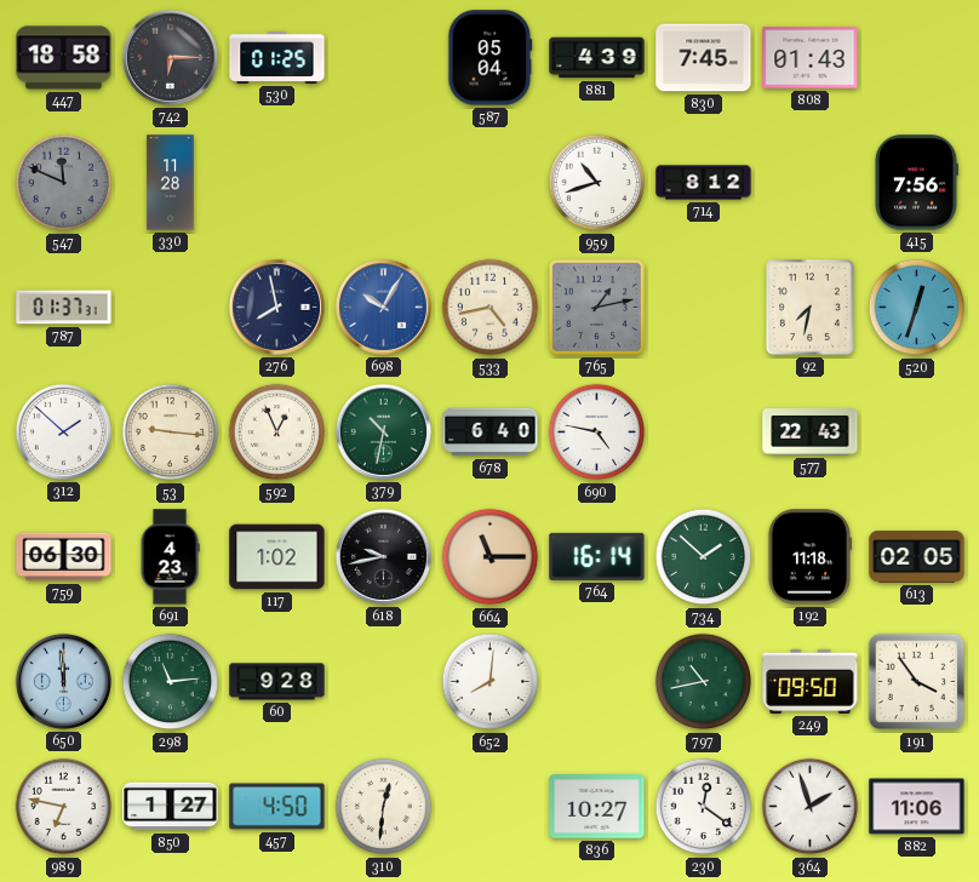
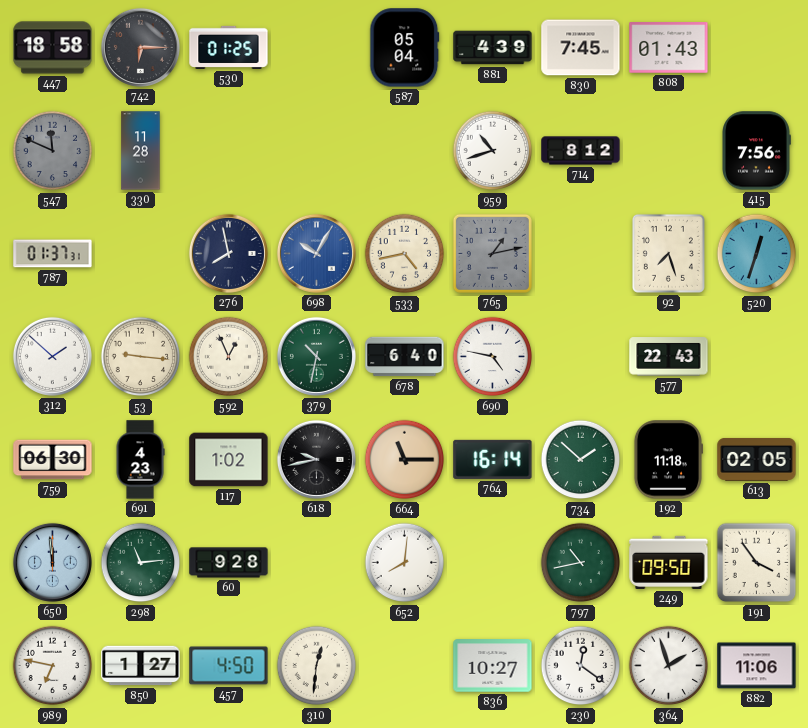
92: 7:32 -> 7:27 (668, 253)
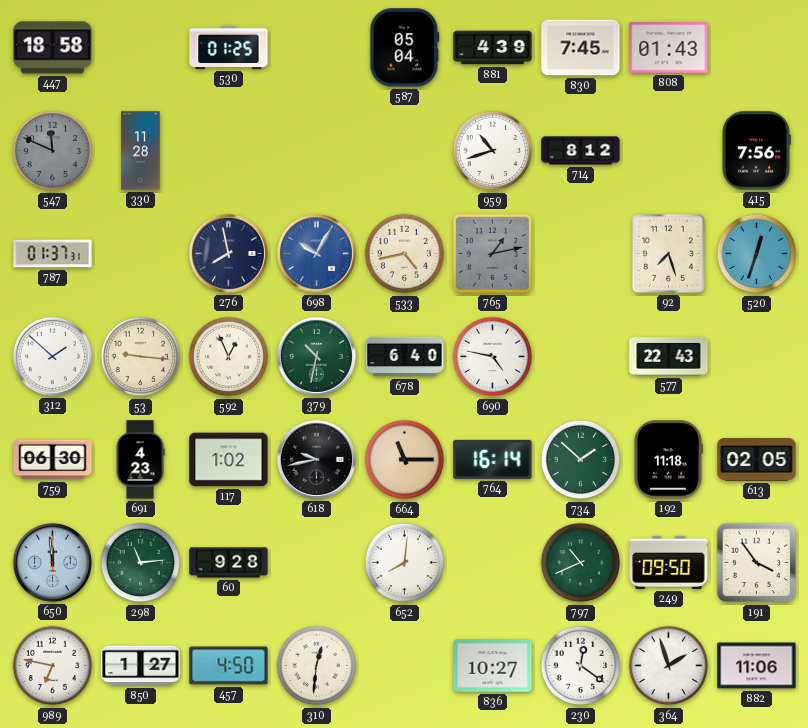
742: 6:15 -> none (140, 47)
797: 10:43 -> 10:41 (581, 563)
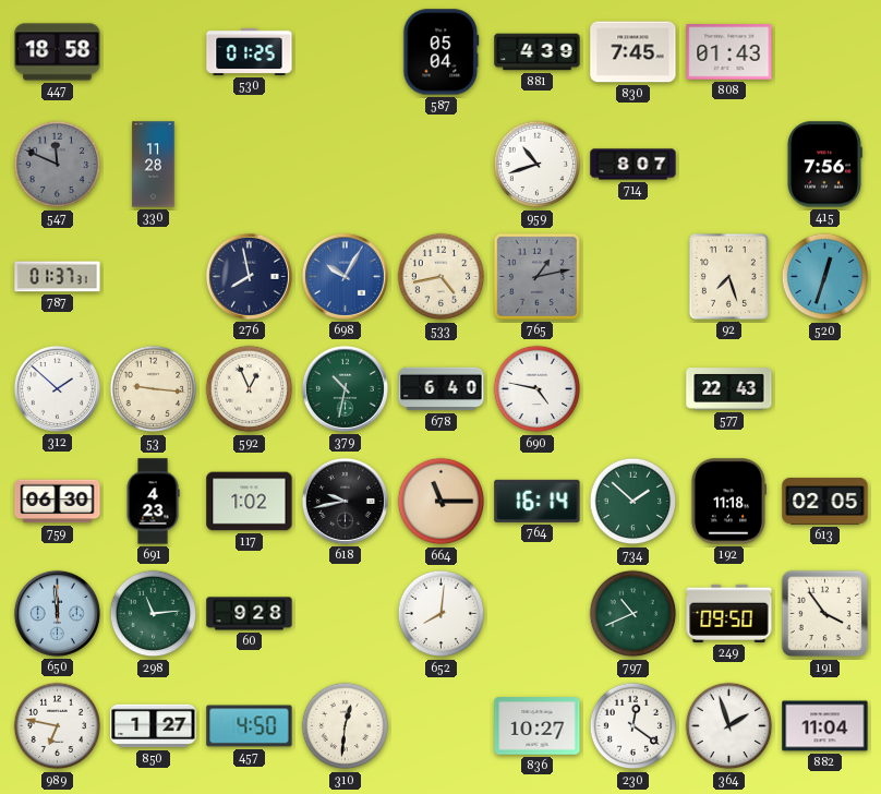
714: 8:12 -> 8:07 (633, 165)
882: 11:06 -> 11:04 (825, 726)
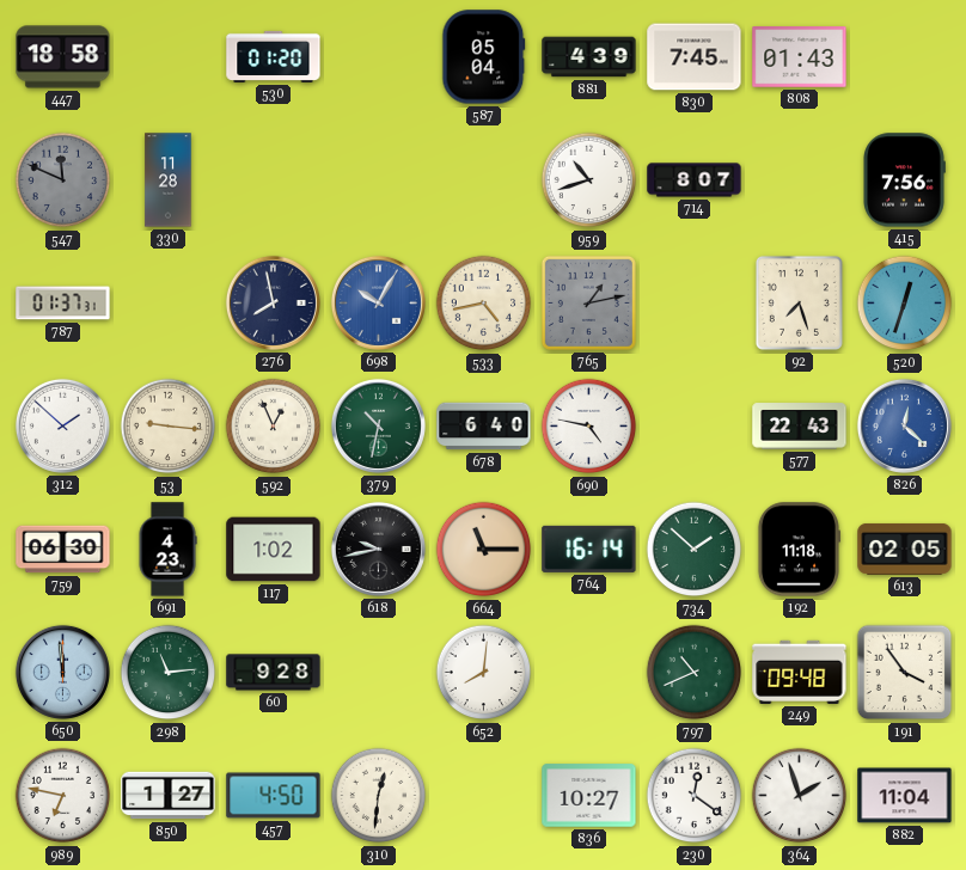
530: 01:25 -> 01:20 (274, 56)
826: none -> 12:22 (904, 425)
249: 09:50 -> 09:48 (800, 672)
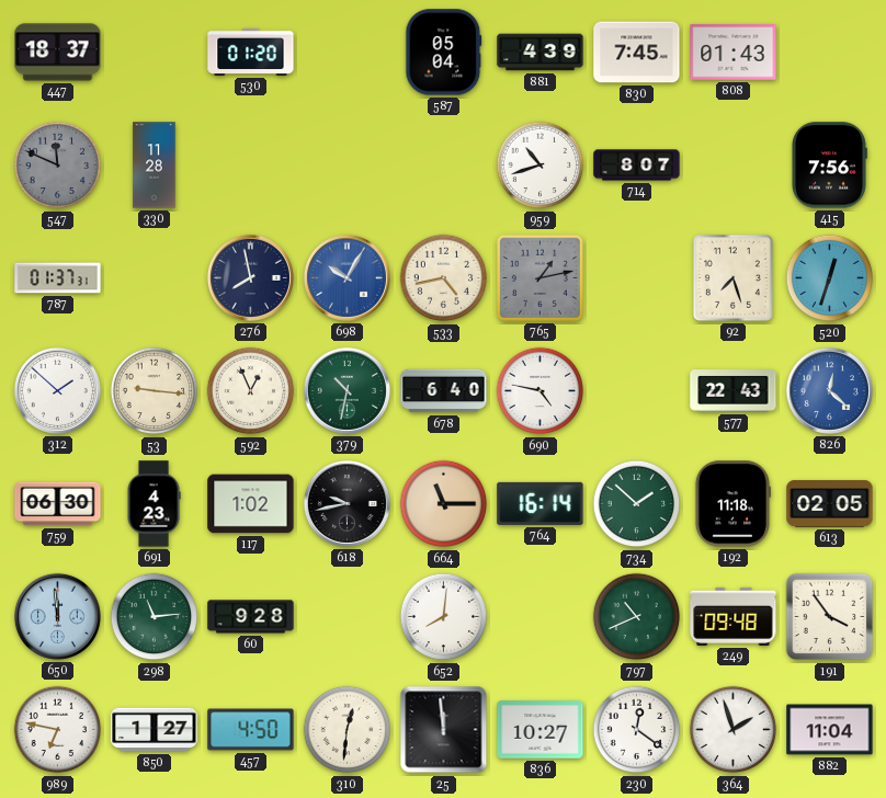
447: 18:58 -> 18:37 (58, 53)
25: none -> 11:59 (444, 730)
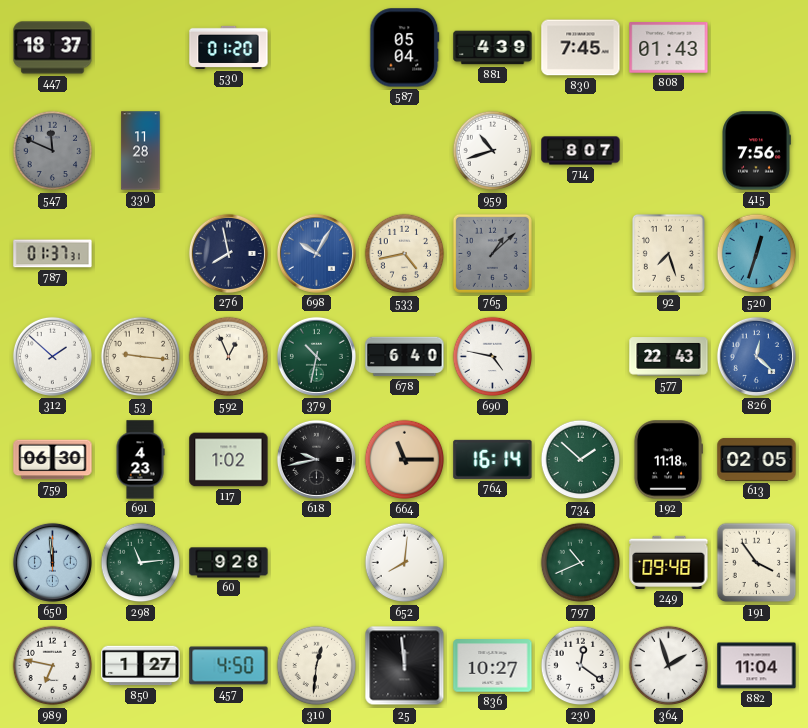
765: 1:13 -> 1:08 (492, 253)
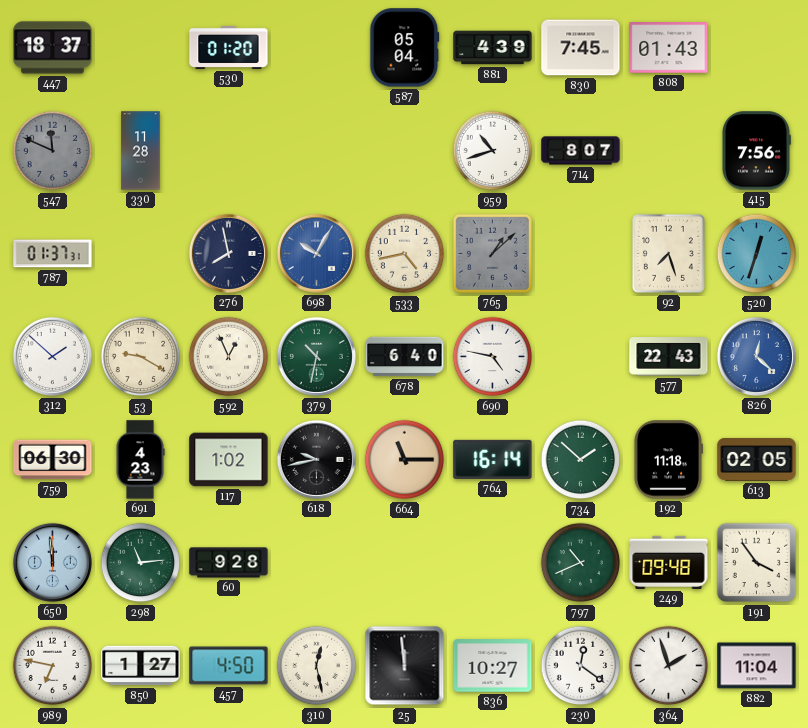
53: 9:16 -> 9:20 (141, 357)
652: 8:01 -> none (405, 563)
310: 12:31 -> 12:28 (317, 666)
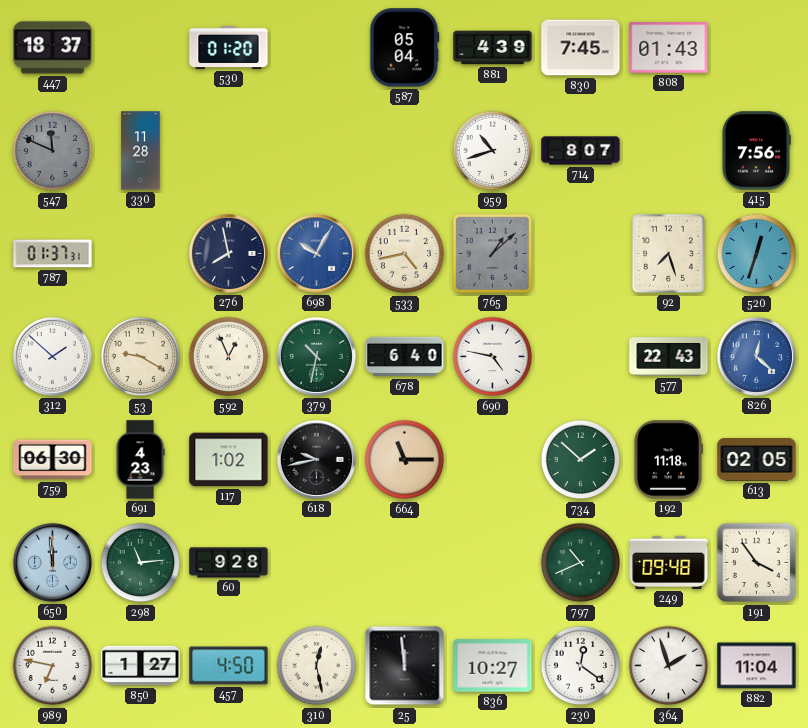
764: 16:14 -> none (493, 459)
